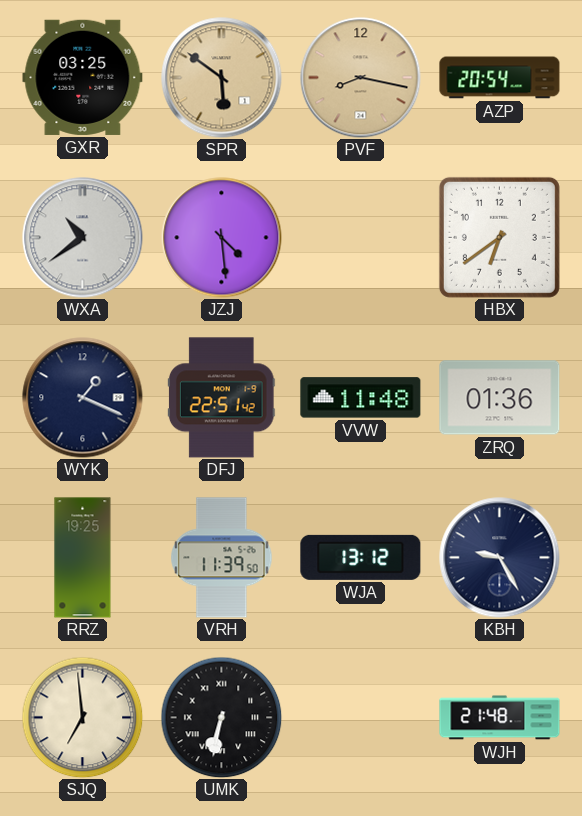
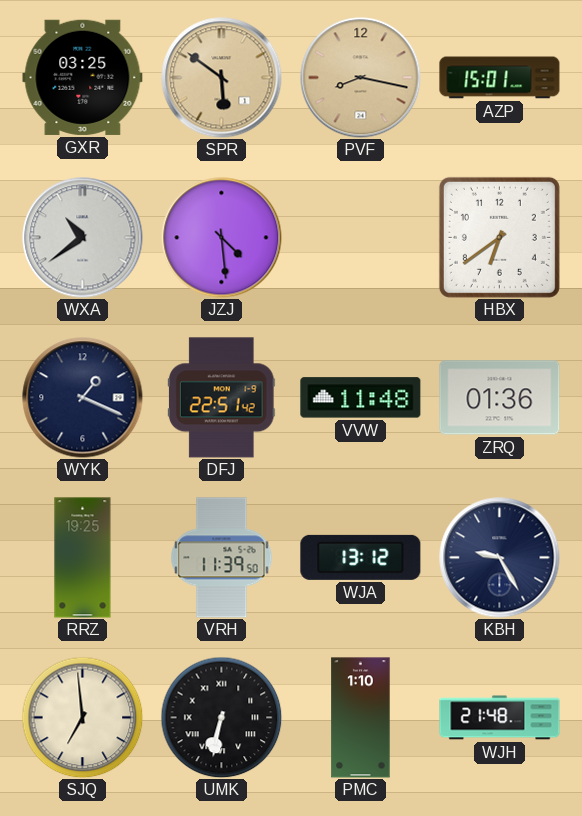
AZP: 20:54 -> 15:01 (500, 78)
PMC: none -> 1:10 (361, 718)
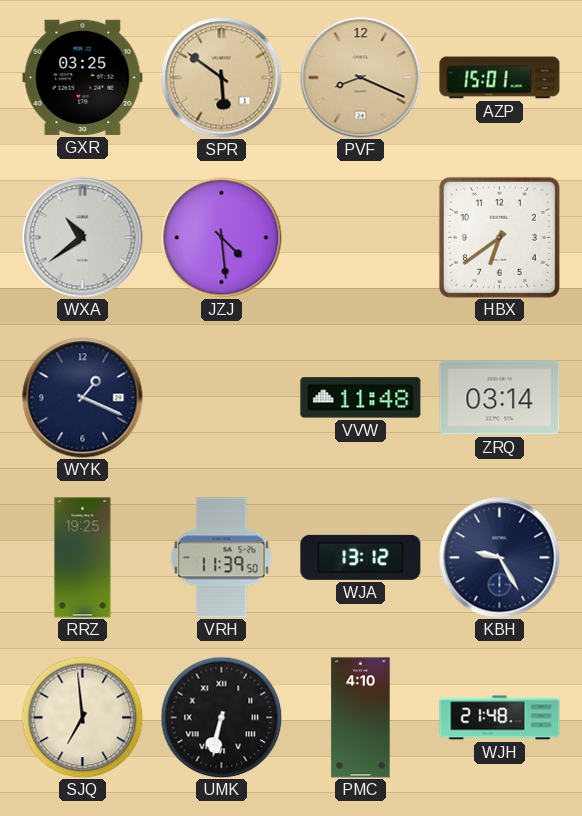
PVF: 8:17 -> 8:19 (361, 78)
DFJ: 22:51 -> none (221, 398)
ZRQ: 01:36 -> 03:14 (500, 398)
PMC: 1:10 -> 4:10 (361, 718)
